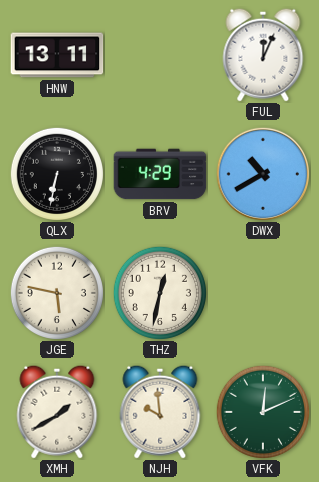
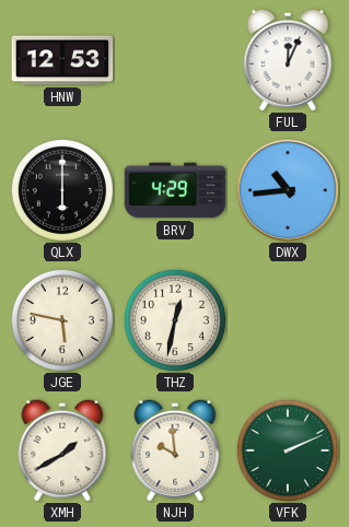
HNW: 13:11 -> 12:53 (62, 60)
QLX: 6:32 -> 6:00 (62, 190)
DWX: 10:40 -> 10:44 (287, 189)
VFK: 12:11 -> 2:11 (288, 450)
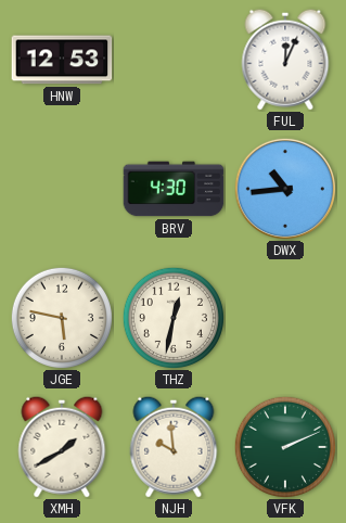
QLX: 6:00 -> none (62, 190)
BRV: 4:29 -> 4:30 (174, 189)
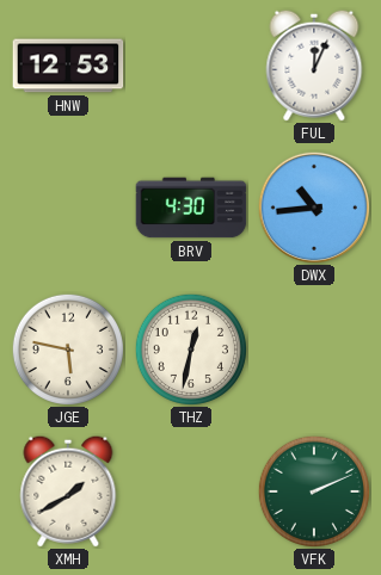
NJH: 9:59 -> none (174, 447)
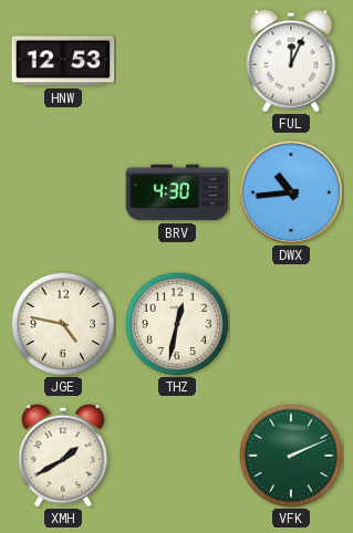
JGE: 5:47 -> 4:47 (63, 324)
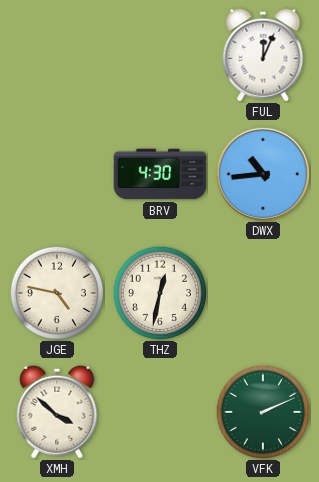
HNW: 12:53 -> none (63, 61)
XMH: 1:40 -> 3:52 (57, 412)
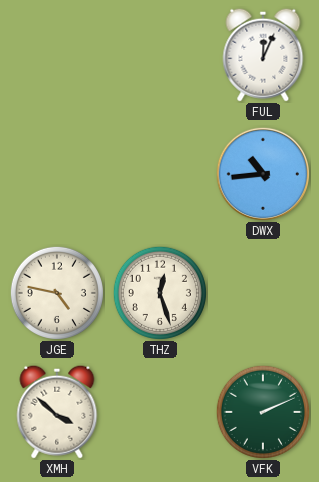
BRV: 4:30 -> none (160, 174)
THZ: 12:32 -> 12:27 (160, 293)
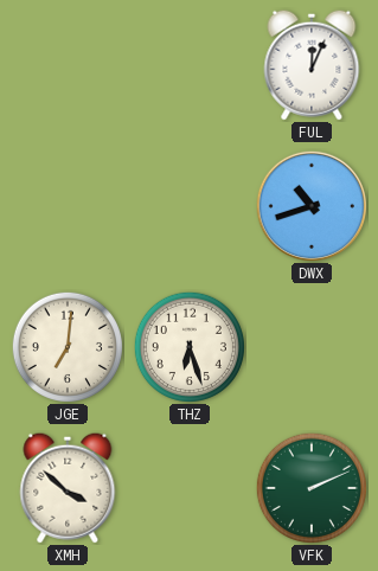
DWX: 10:44 -> 10:42 (310, 205)
JGE: 4:47 -> 7:01 (68, 347)
THZ: 12:27 -> 6:27 (190, 347)
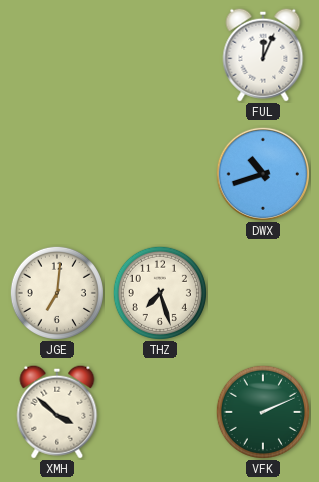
THZ: 6:27 -> 7:27 (160, 293)
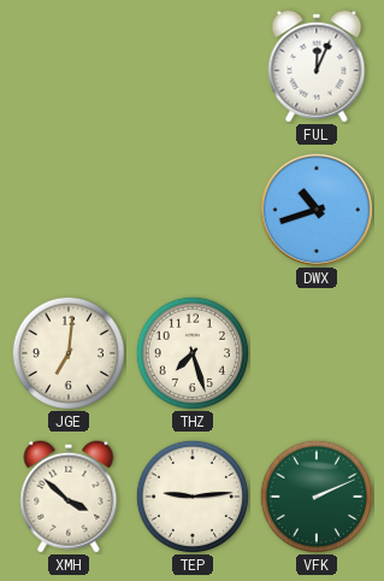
TEP: none -> 9:14 (193, 497)
